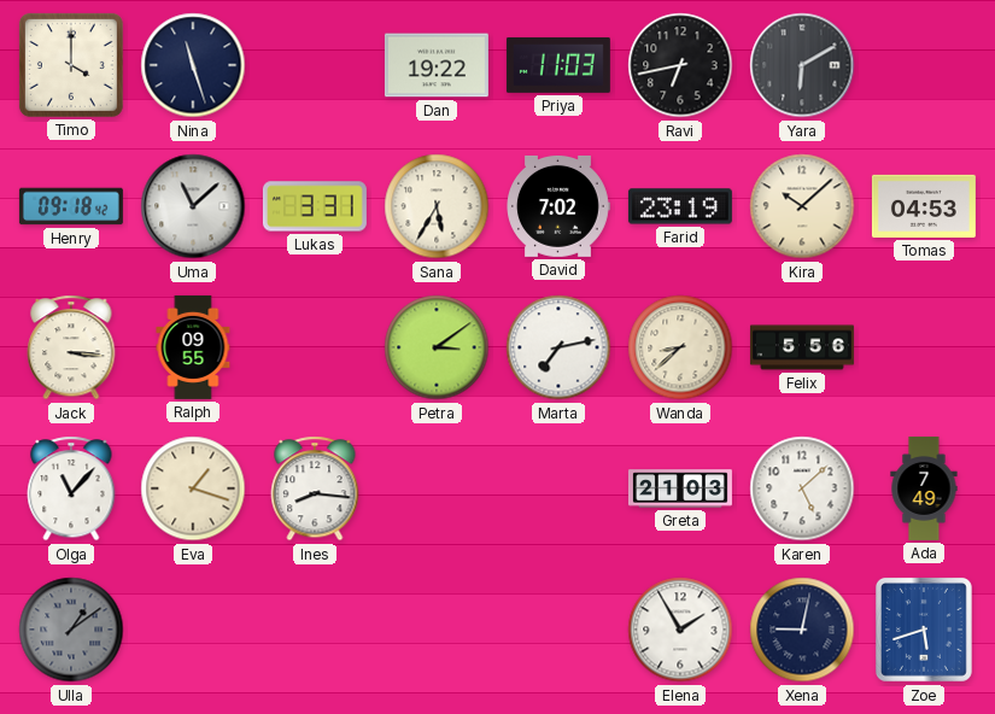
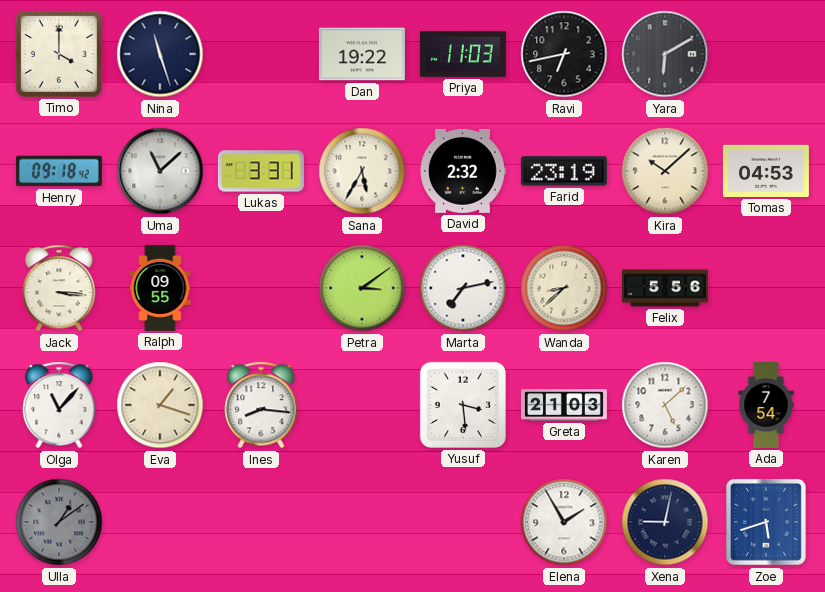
David: 7:02 -> 2:32 (463, 171)
Yusuf: none -> 3:29 (463, 405)
Ada: 7:49 -> 7:54 (766, 405)
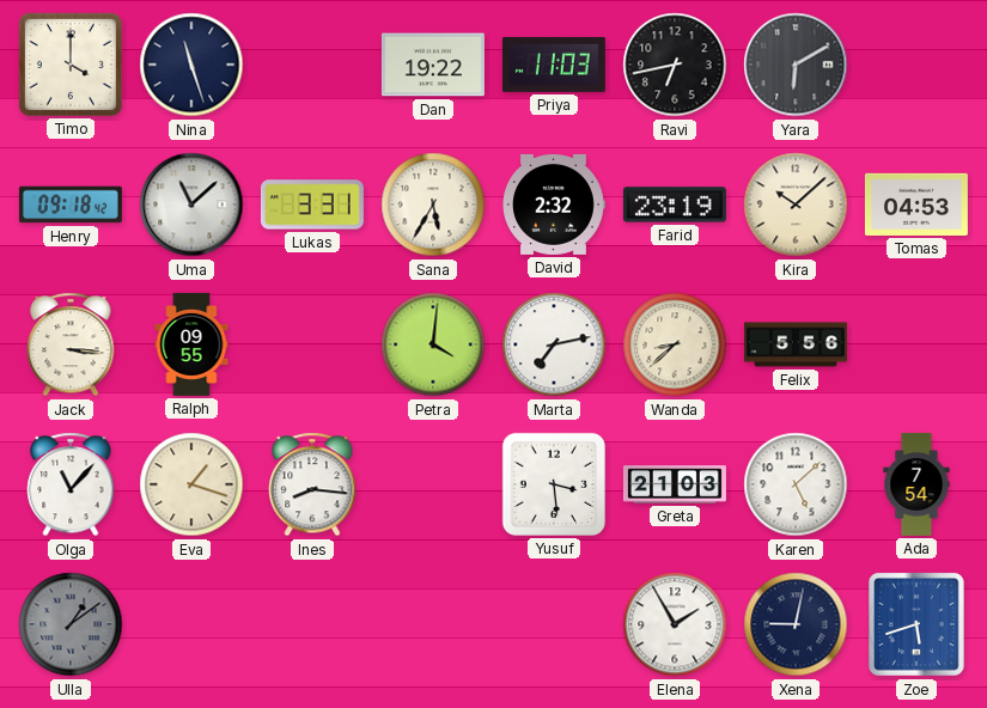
Petra: 3:09 -> 4:01 (433, 344)
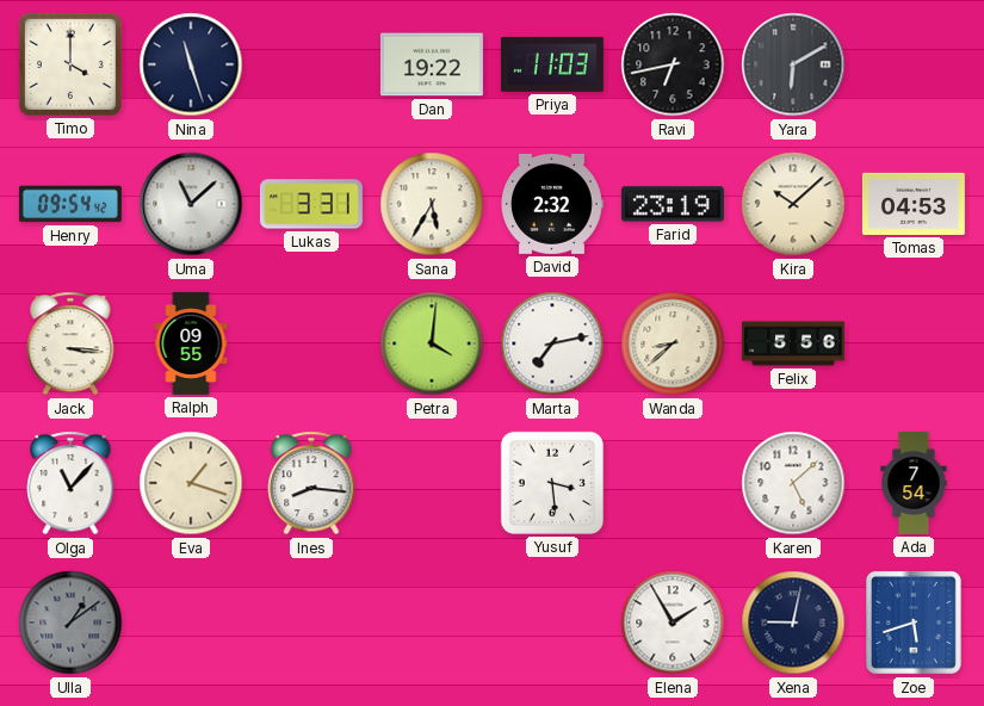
Henry: 09:18 -> 09:54 (70, 204)
Greta: 21:03 -> none (675, 484)
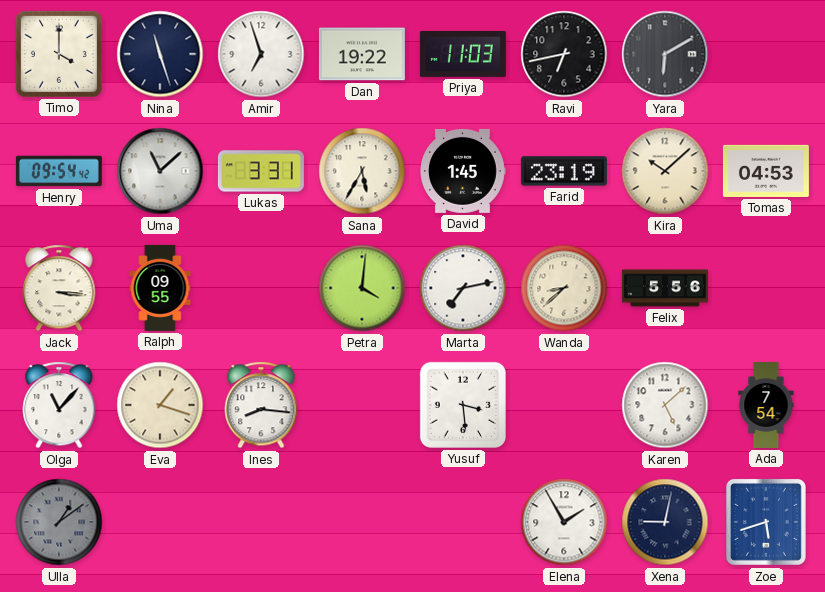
Amir: none -> 6:57 (261, 54)
David: 2:32 -> 1:45 (463, 171)
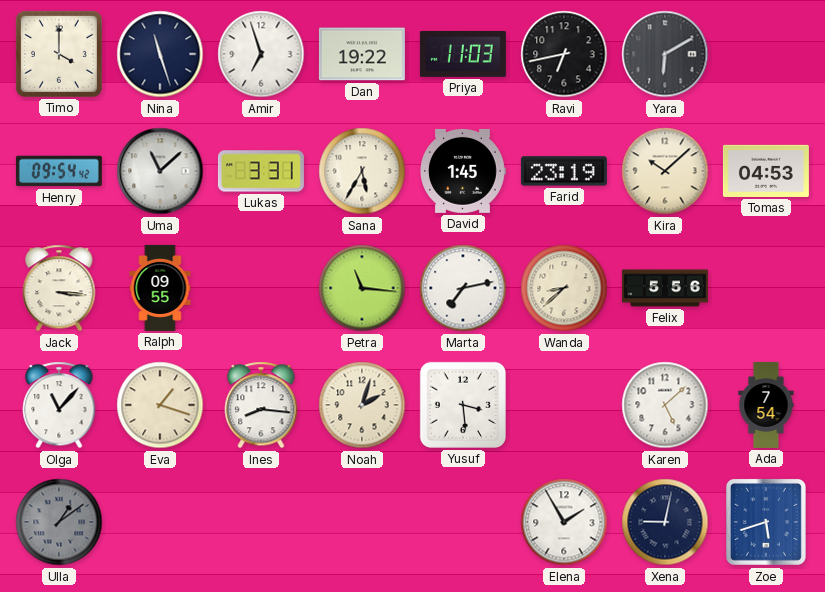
Petra: 4:01 -> 11:16 (362, 288)
Noah: none -> 2:03 (362, 405)
